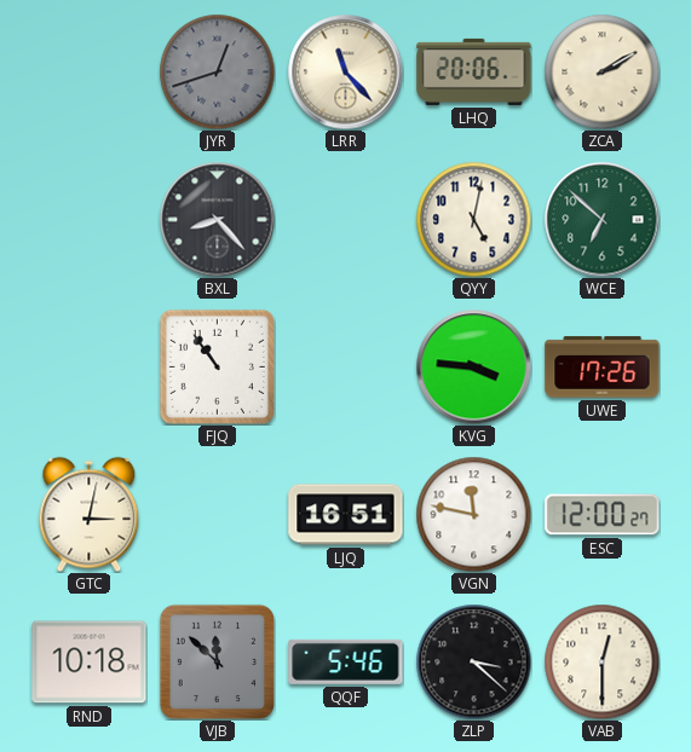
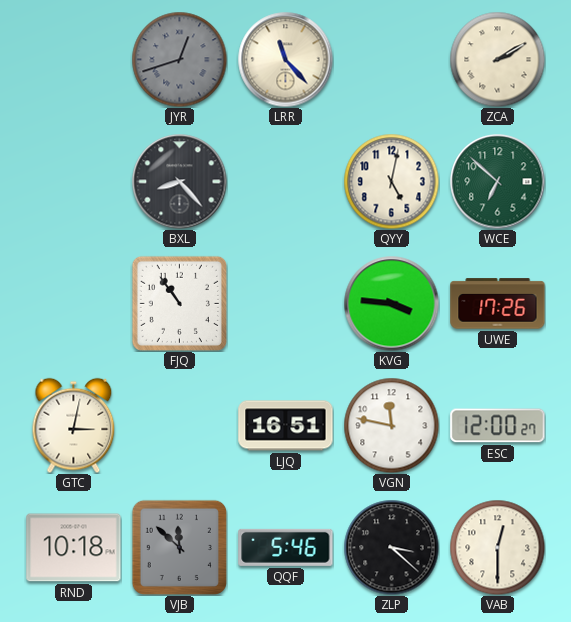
LHQ: 20:06 -> none (474, 71)
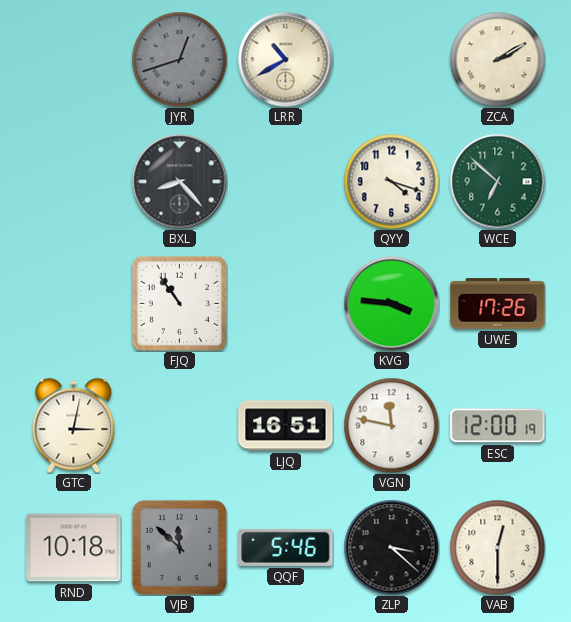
LRR: 11:23 -> 10:40 (285, 59)
QYY: 5:02 -> 4:18 (391, 181)
ESC: 12:00:27 -> 12:00:19 (498, 426)
